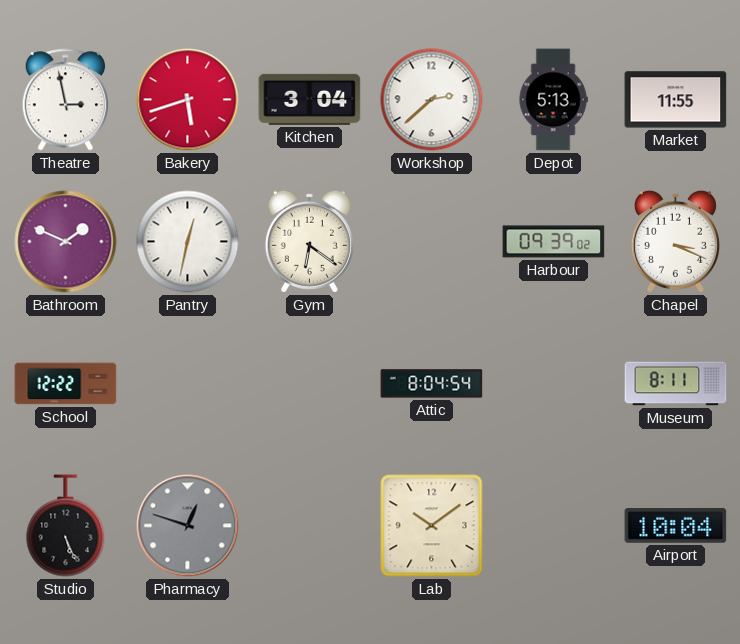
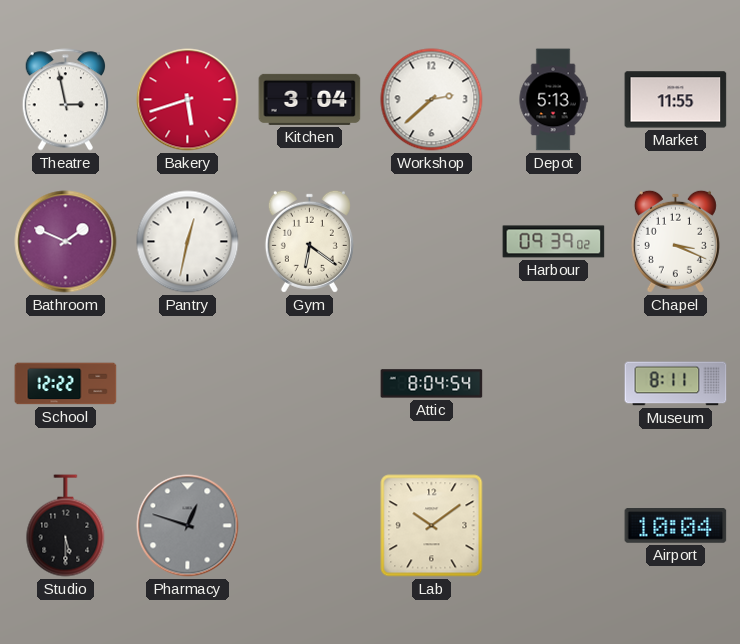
Studio: 5:26 -> 5:30 (66, 526)
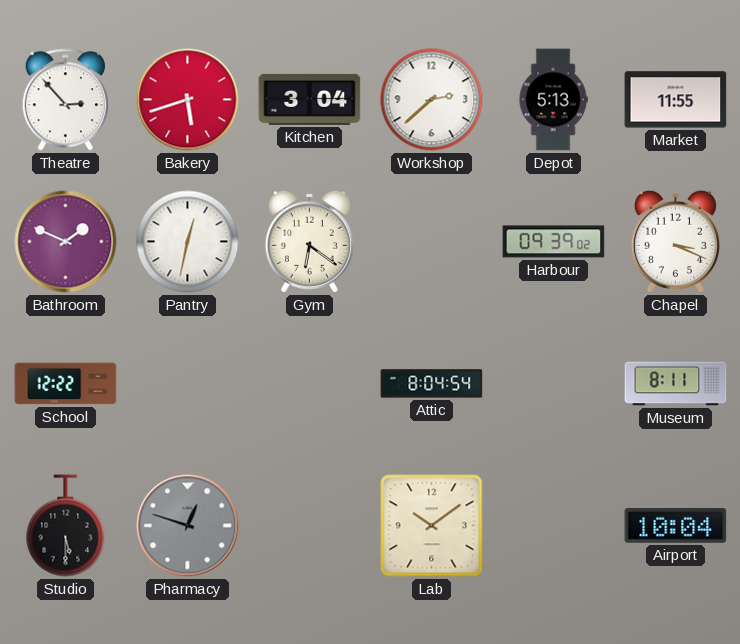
Theatre: 2:58 -> 2:53 (65, 100)
